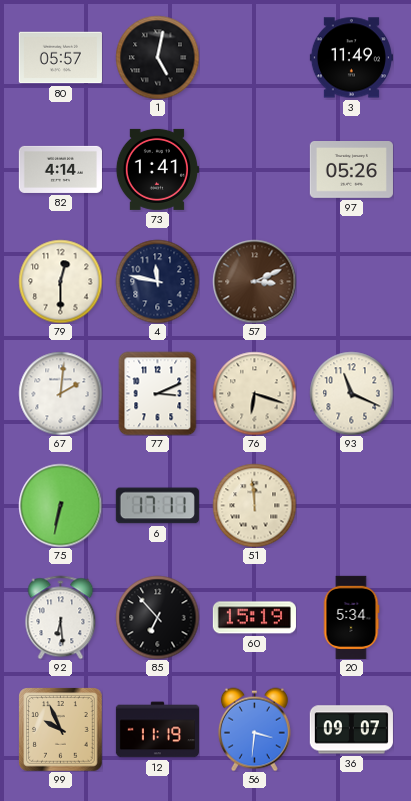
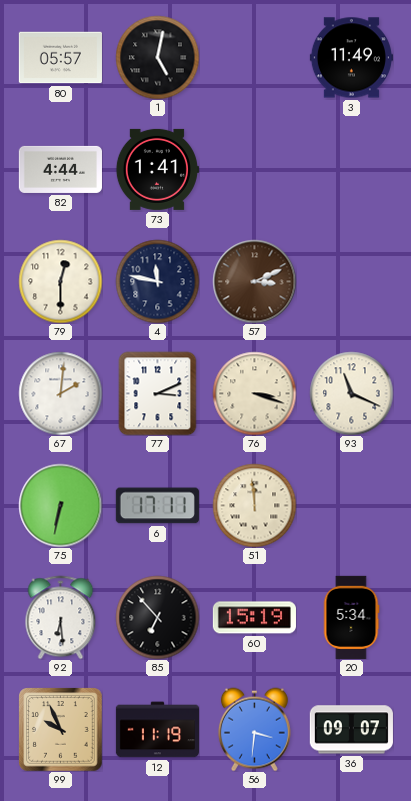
82: 4:14 -> 4:44 (60, 169)
97: 05:26 -> none (351, 170)
76: 6:18 -> 3:18 (254, 393)
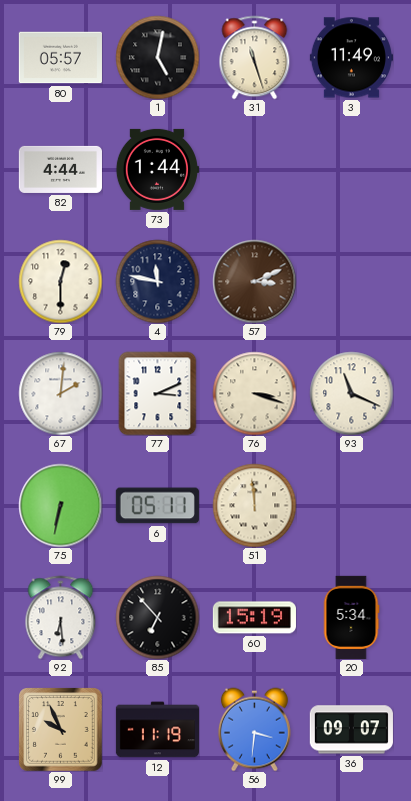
31: none -> 11:27 (255, 57)
73: 1:41 -> 1:44 (157, 169)
6: 17:11 -> 05:11 (157, 506)
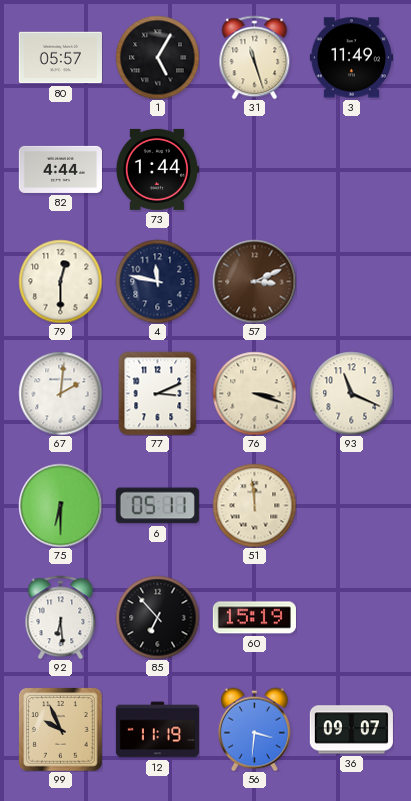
1: 5:02 -> 5:05 (157, 57)
75: 6:32 -> 6:30 (60, 505)
20: 5:34 -> none (351, 617)
